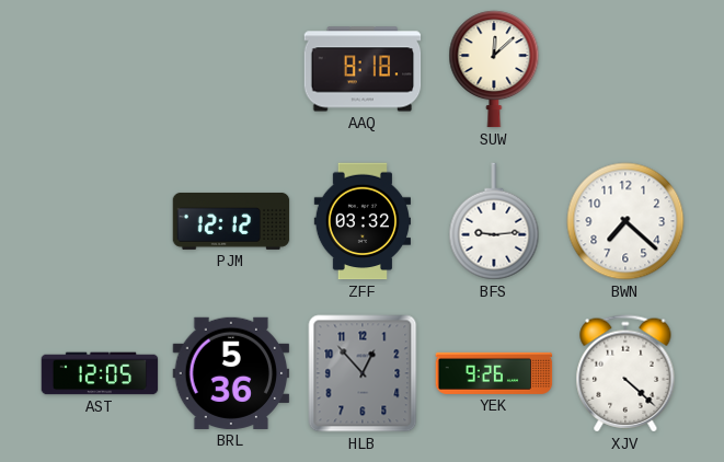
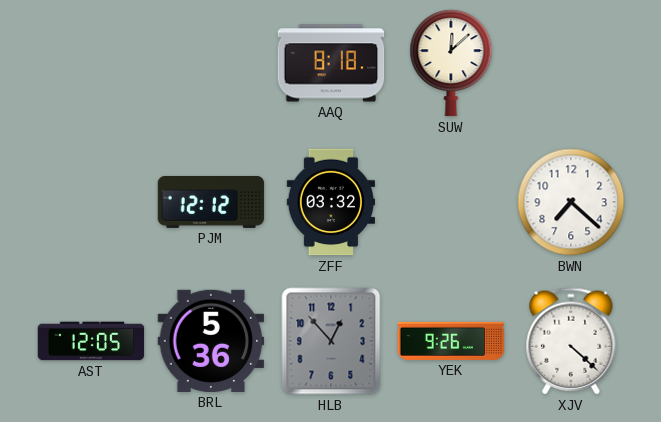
BFS: 9:14 -> none (494, 221)
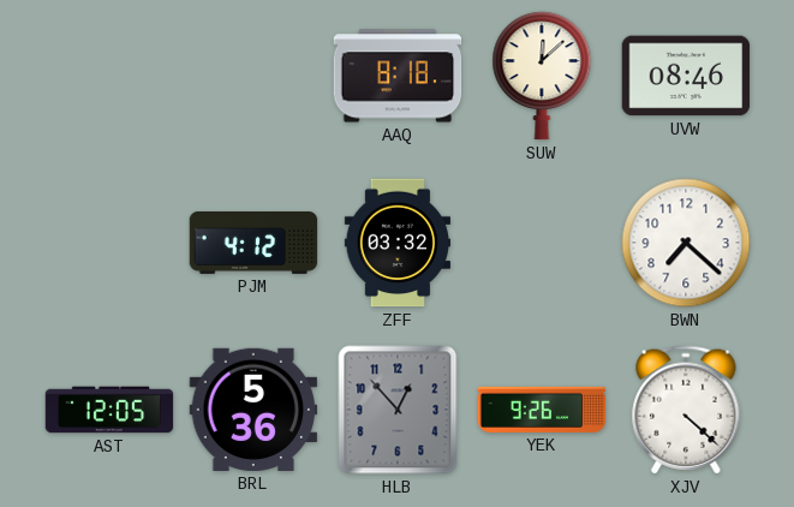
UVW: none -> 08:46 (686, 76)
PJM: 12:12 -> 4:12 (253, 243)
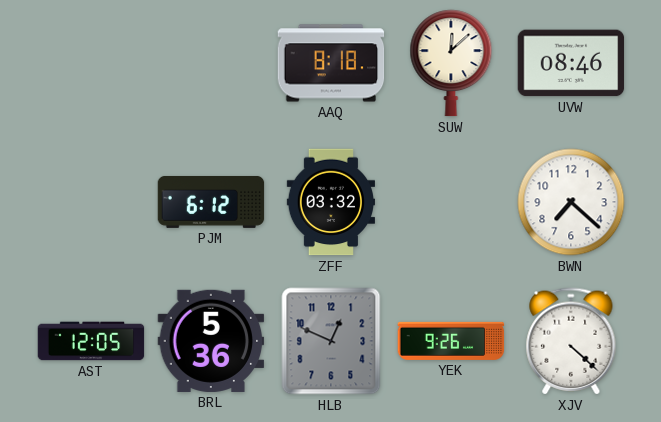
PJM: 4:12 -> 6:12 (211, 202)
HLB: 12:53 -> 12:49 (331, 341)
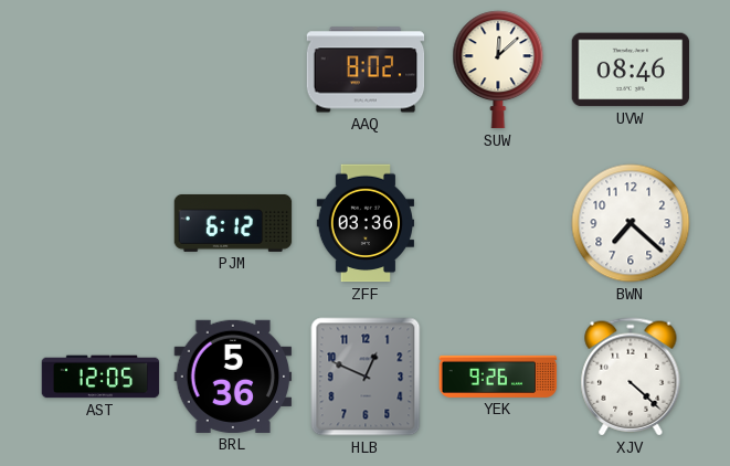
AAQ: 8:18 -> 8:02 (366, 70)
ZFF: 03:32 -> 03:36 (364, 223)
